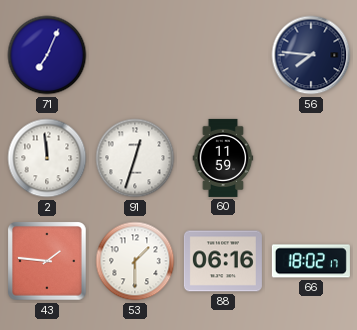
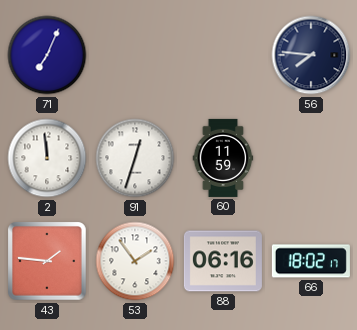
53: 1:30 -> 1:54 (135, 261)
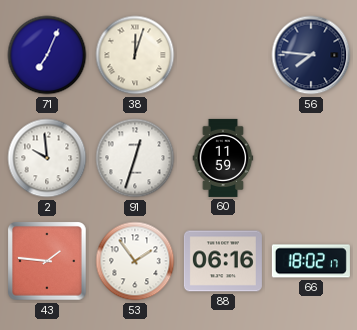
38: none -> 12:03 (135, 55)
2: 11:59 -> 9:59 (47, 158)
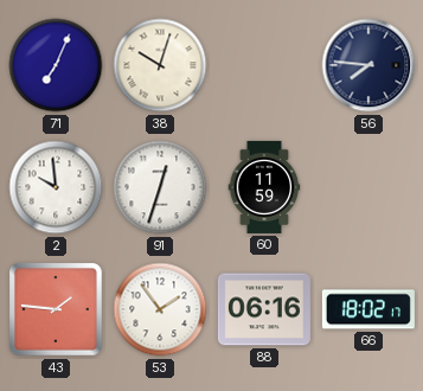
38: 12:03 -> 10:03 (160, 65)
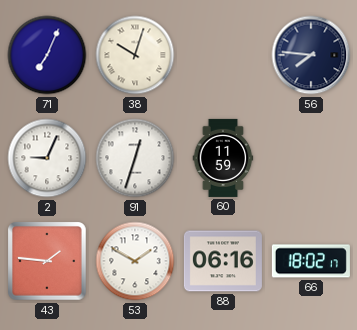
2: 9:59 -> 9:04 (47, 158)
53: 1:54 -> 1:50 (135, 261)
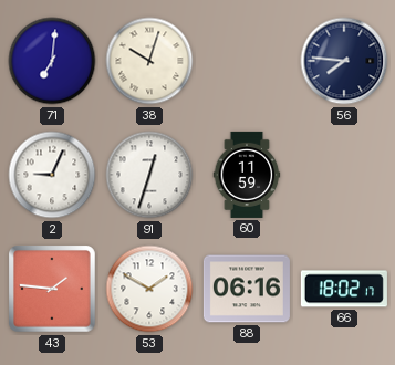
71: 7:04 -> 7:01 (52, 61)
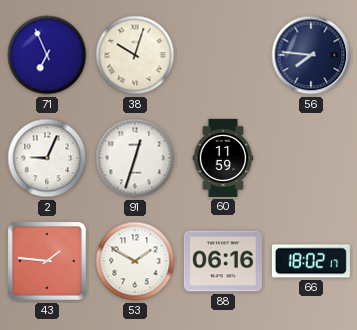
71: 7:01 -> 6:56 (47, 55)
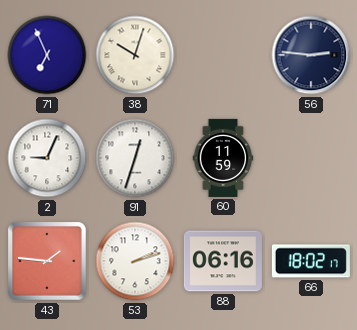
56: 7:46 -> 2:46 (311, 55)
53: 1:50 -> 2:12 (135, 261)
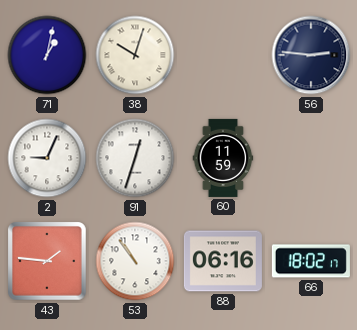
71: 6:56 -> 1:02 (47, 55)
53: 2:12 -> 10:54 (135, 261)
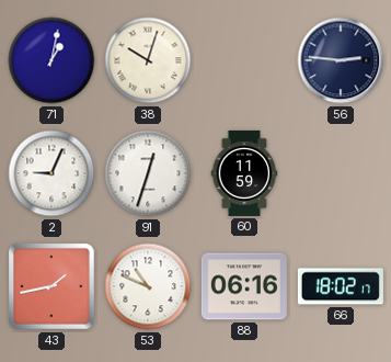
43: 1:46 -> 1:43 (51, 286)
53: 10:54 -> 10:49 (148, 286)
